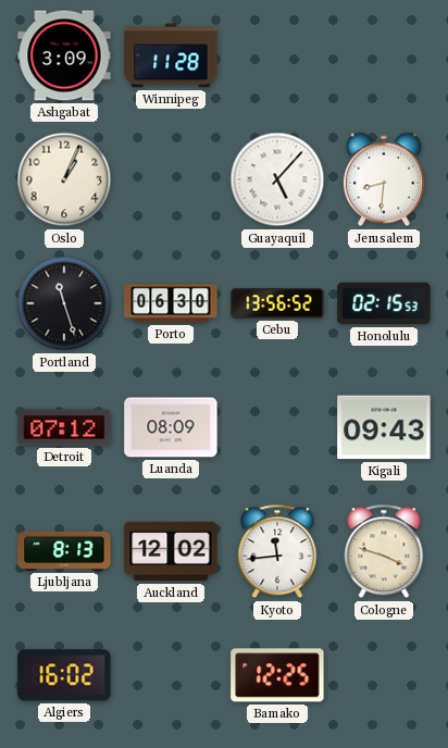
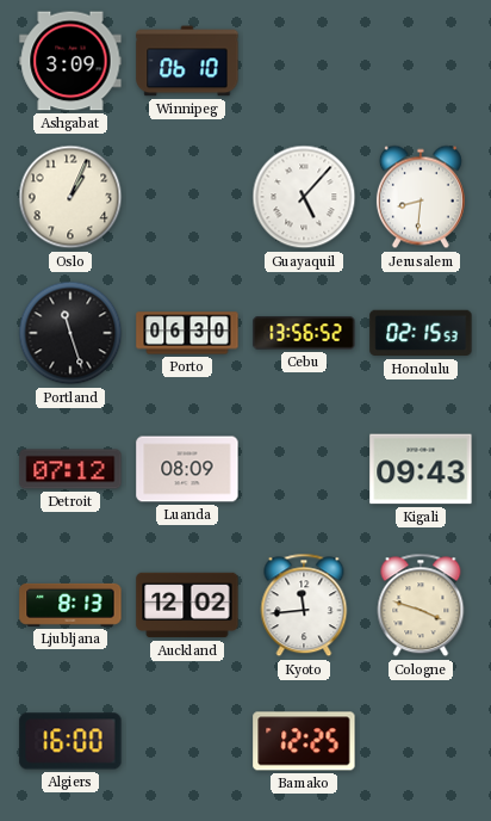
Winnipeg: 11:28 -> 06:10 (187, 61)
Algiers: 16:02 -> 16:00 (70, 741)
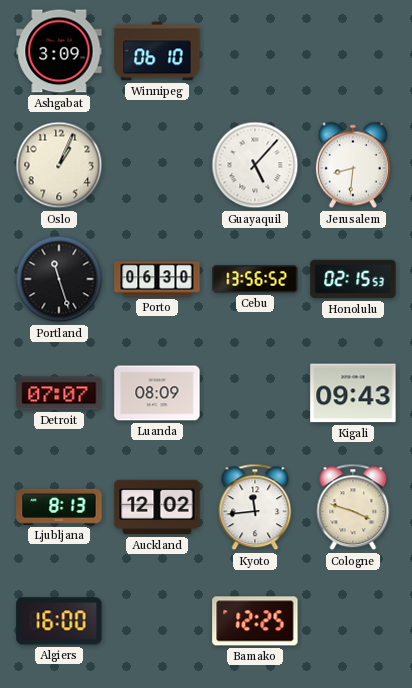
Detroit: 07:12 -> 07:07 (59, 393)
